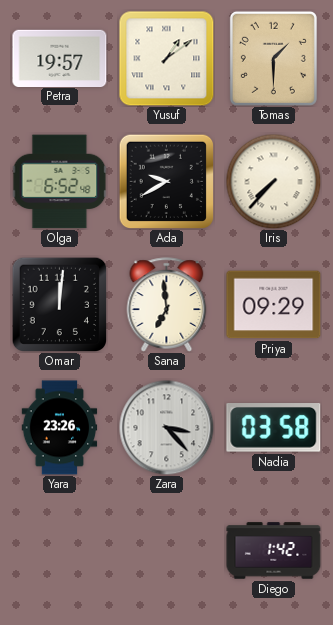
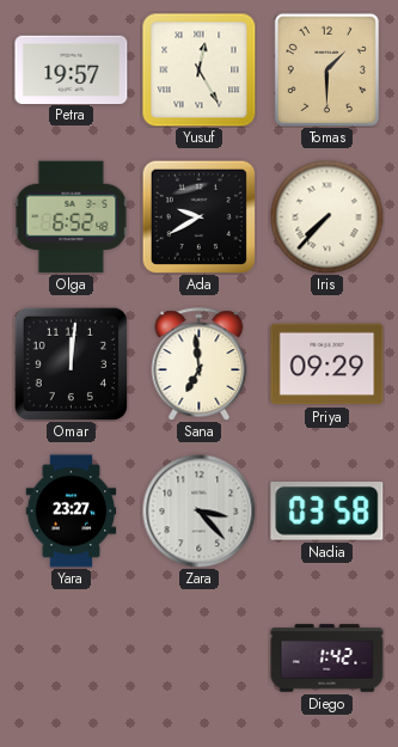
Yusuf: 1:09 -> 12:25 (200, 71)
Yara: 23:26 -> 23:27 (72, 512)
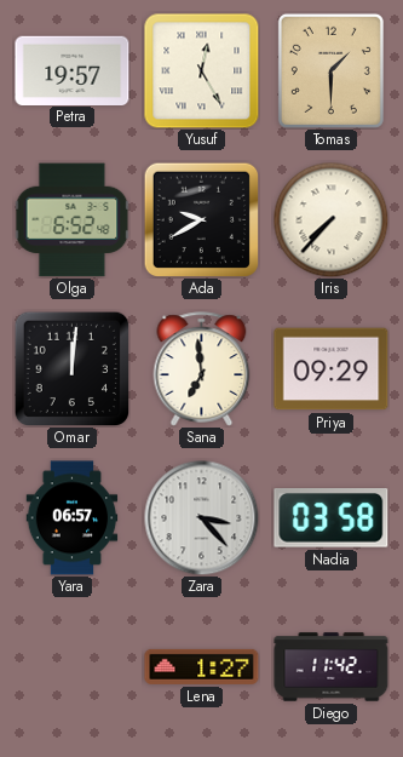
Yara: 23:27 -> 06:57 (73, 518)
Lena: none -> 1:27 (202, 666)
Diego: 1:42 -> 11:42 (332, 667)
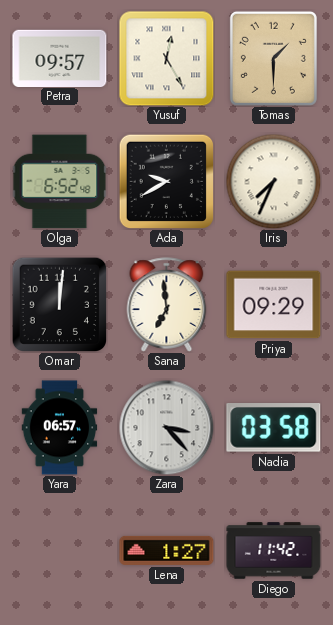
Petra: 19:57 -> 09:57 (60, 58)
Iris: 7:37 -> 7:34 (273, 181)
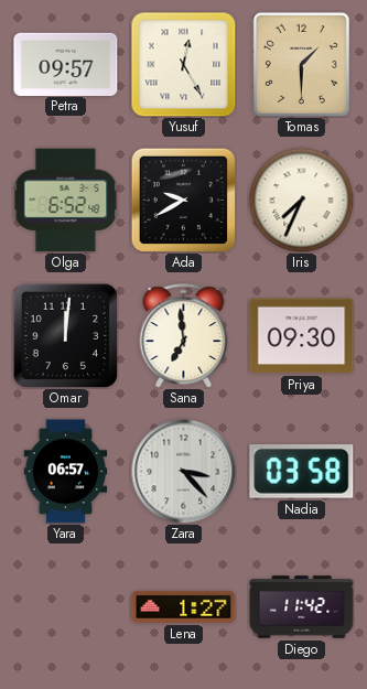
Priya: 09:29 -> 09:30 (302, 336)
